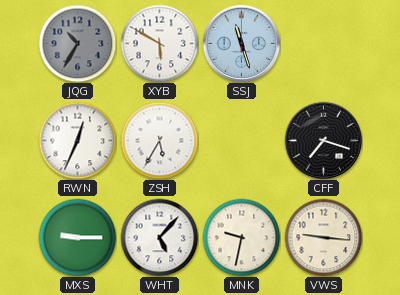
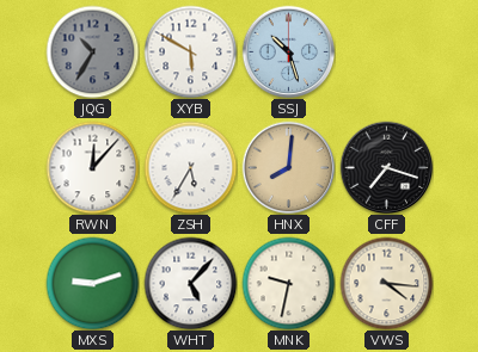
SSJ: 11:27 -> 10:27 (288, 51)
RWN: 12:34 -> 12:07 (92, 167)
HNX: none -> 8:01 (288, 167)
MXS: 9:15 -> 9:12 (92, 283)
VWS: 9:16 -> 4:16 (386, 283)
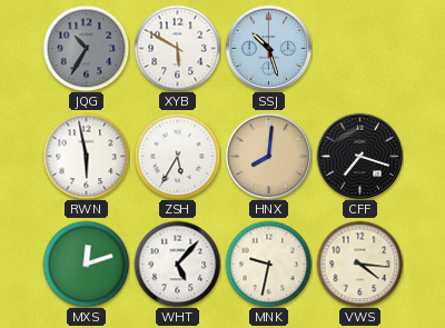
RWN: 12:07 -> 5:58 (86, 156)
MXS: 9:12 -> 12:12 (86, 264)
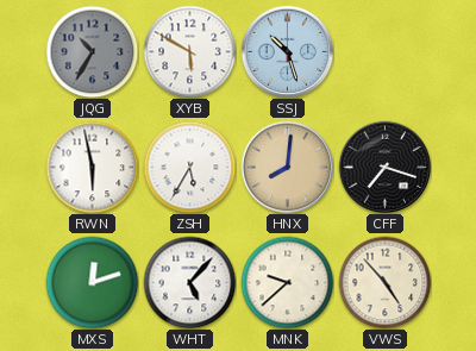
MNK: 9:32 -> 9:38 (287, 282)
VWS: 4:16 -> 4:53 (384, 282)
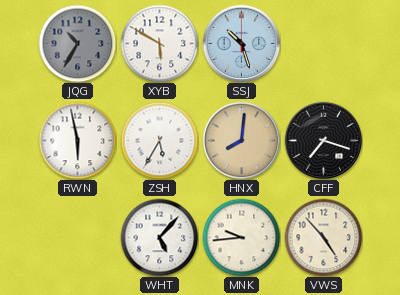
MXS: 12:12 -> none (92, 282)
MNK: 9:38 -> 9:44 (241, 237)
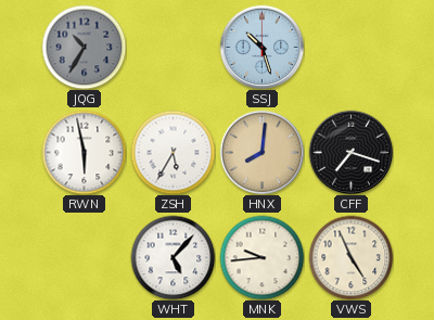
XYB: 5:50 -> none (159, 43)
VWS: 4:53 -> 4:56 (350, 257)
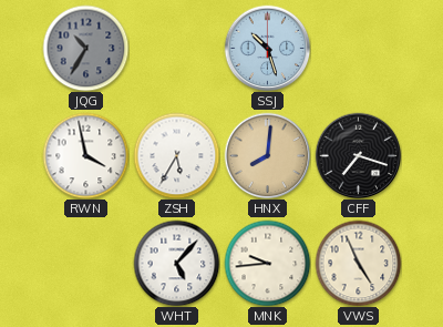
RWN: 5:58 -> 3:58 (85, 155)
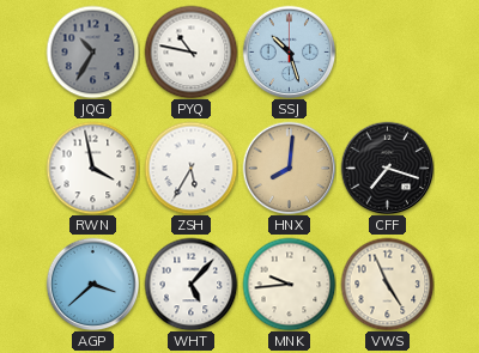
PYQ: none -> 10:47 (190, 51)
AGP: none -> 3:38 (92, 284)
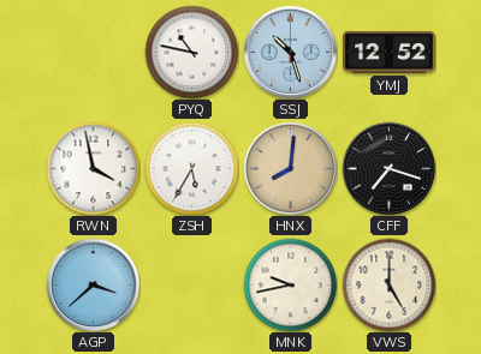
JQG: 10:35 -> none (92, 51)
YMJ: none -> 12:52 (390, 52)
WHT: 5:07 -> none (190, 284)
MNK: 9:44 -> 9:43 (290, 284)
VWS: 4:56 -> 5:00 (388, 284)
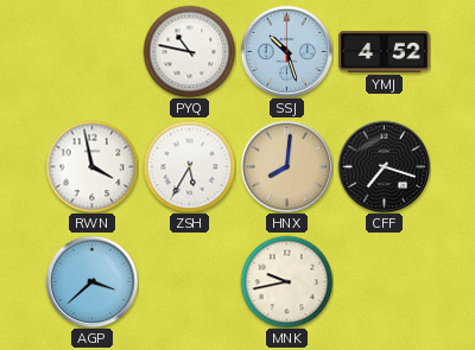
YMJ: 12:52 -> 4:52 (385, 51)
VWS: 5:00 -> none (388, 284)
